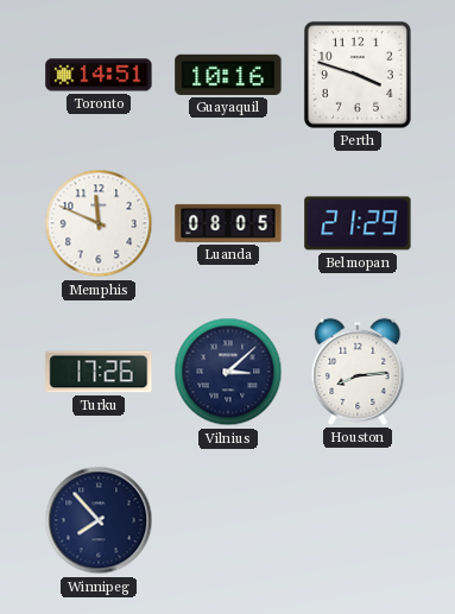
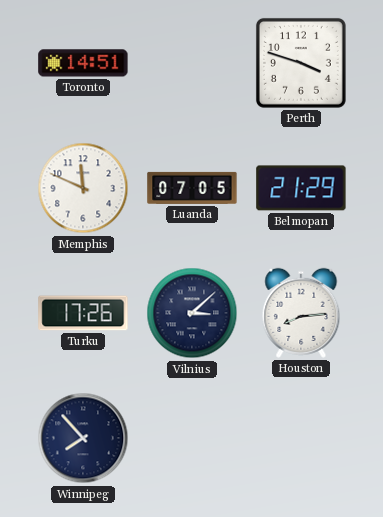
Guayaquil: 10:16 -> none (228, 75)
Luanda: 08:05 -> 07:05 (192, 188)
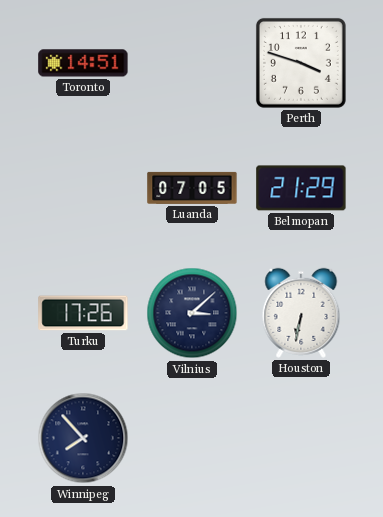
Memphis: 11:49 -> none (83, 188)
Houston: 8:14 -> 6:32 (301, 313)
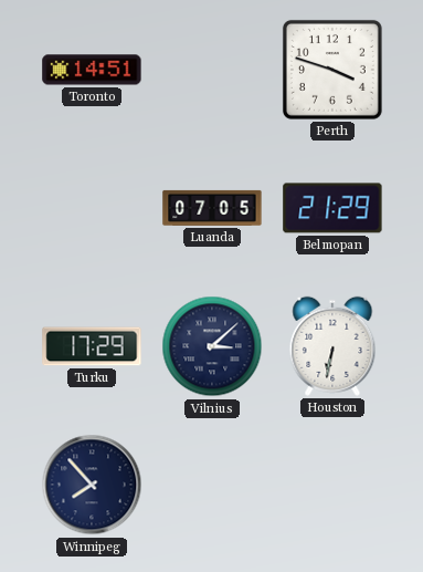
Turku: 17:26 -> 17:29 (92, 346)
